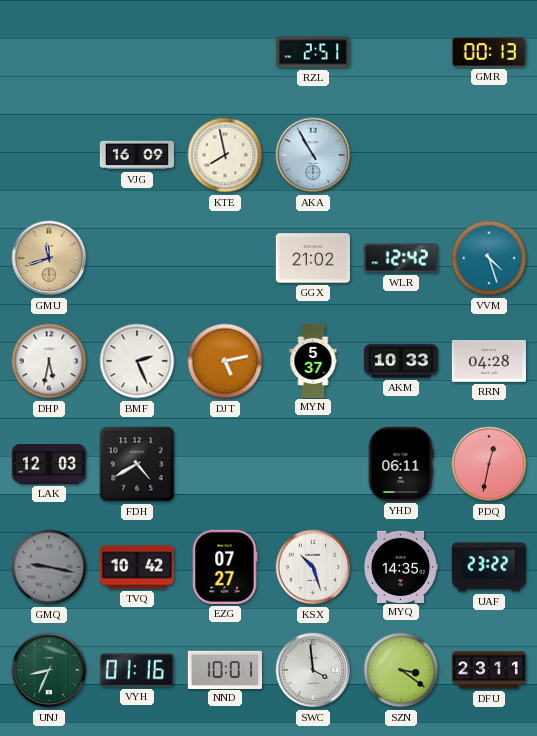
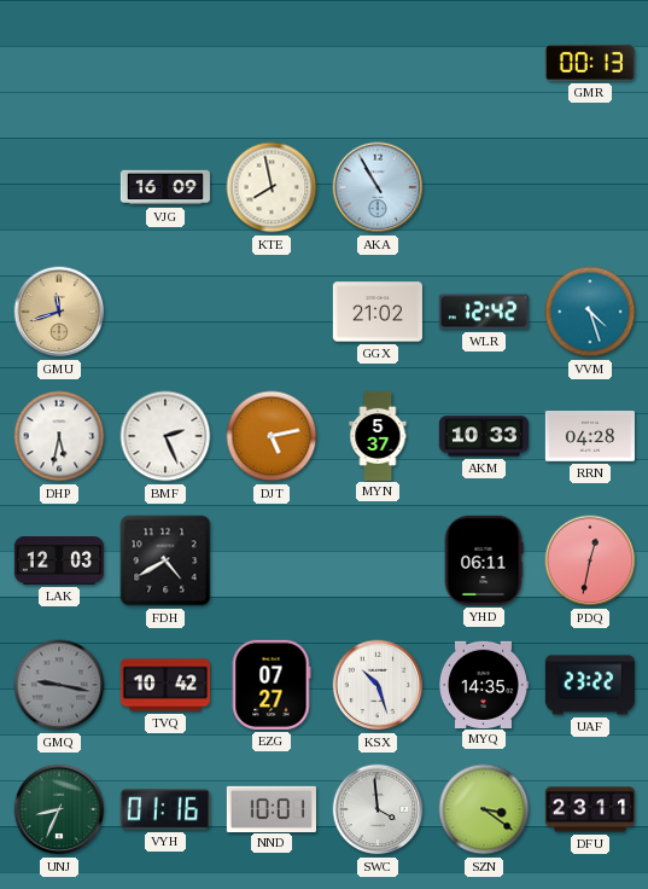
RZL: 2:51 -> none (313, 52)
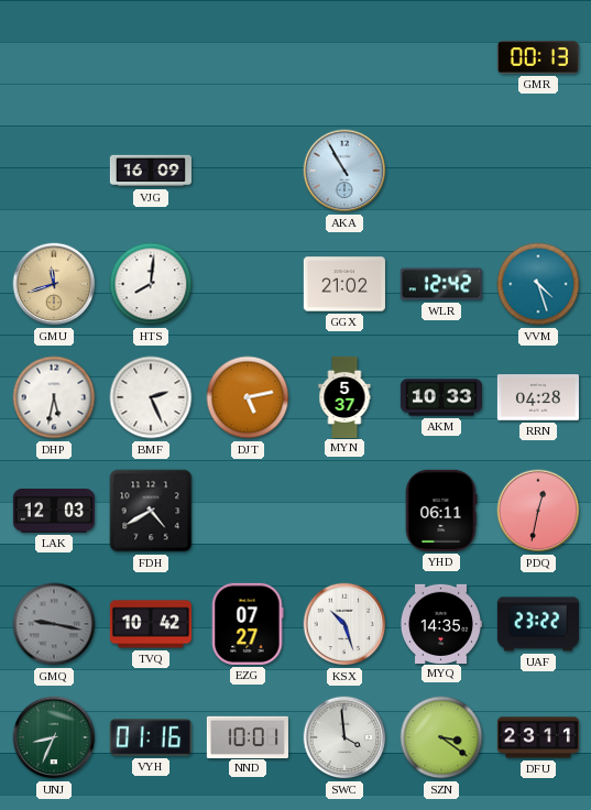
KTE: 7:58 -> none (272, 187)
HTS: none -> 8:01 (151, 284)
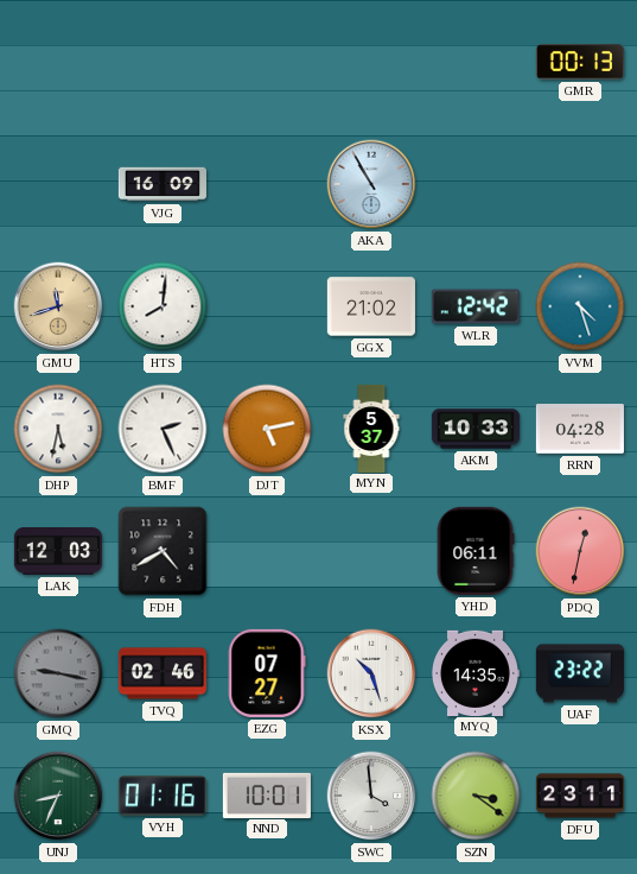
TVQ: 10:42 -> 02:46 (163, 673)
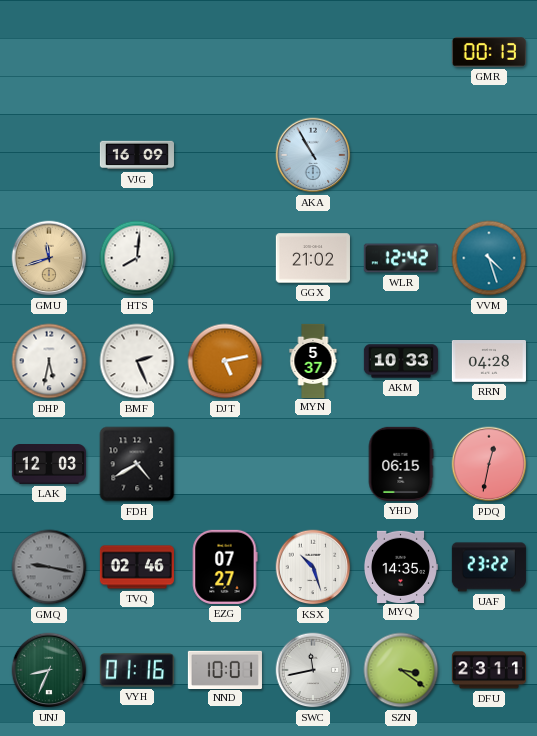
YHD: 06:11 -> 06:15 (401, 464)
SWC: 3:59 -> 11:43 (313, 670)
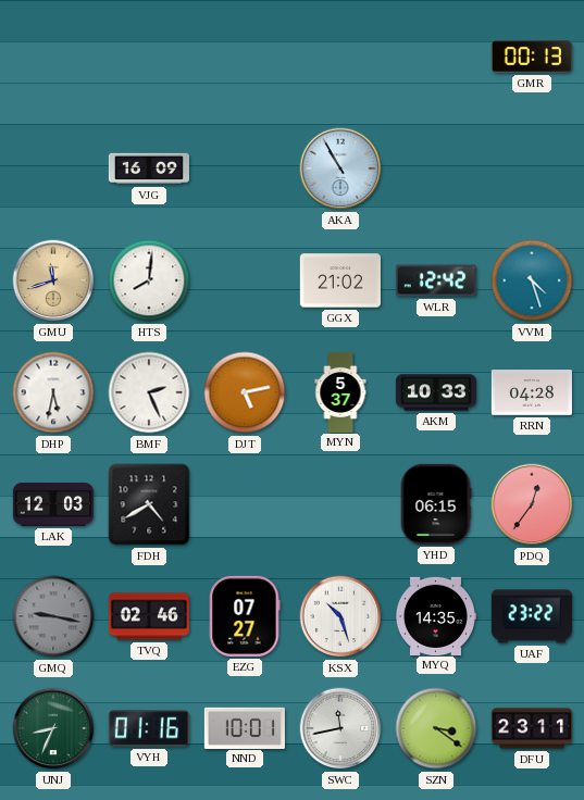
PDQ: 12:32 -> 12:36 (532, 504)
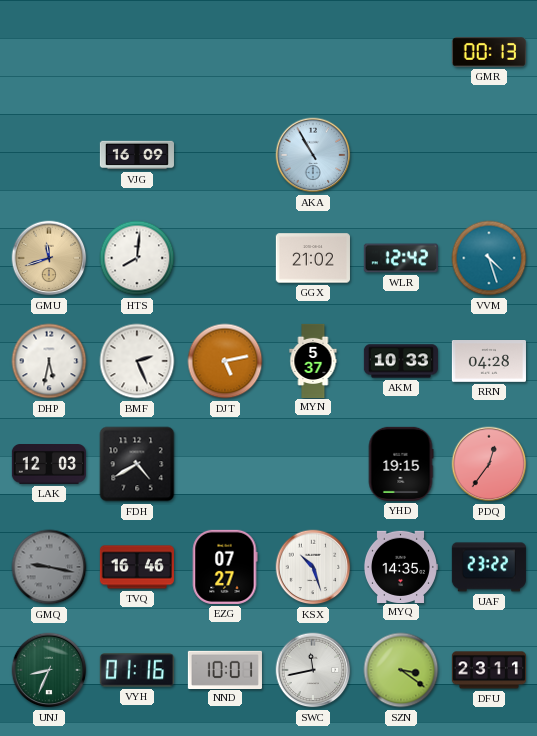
YHD: 06:15 -> 19:15 (401, 464)
TVQ: 02:46 -> 16:46 (137, 567)
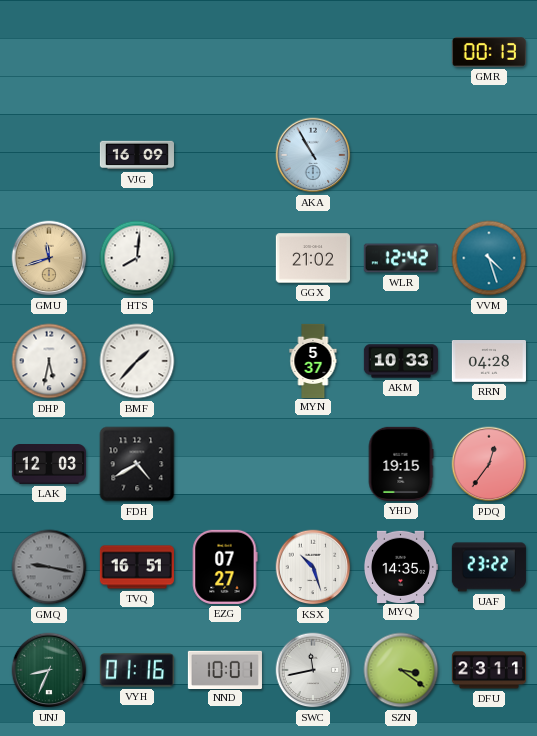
BMF: 2:26 -> 1:37 (137, 361)
DJT: 5:13 -> none (225, 361)
TVQ: 16:46 -> 16:51 (137, 567)
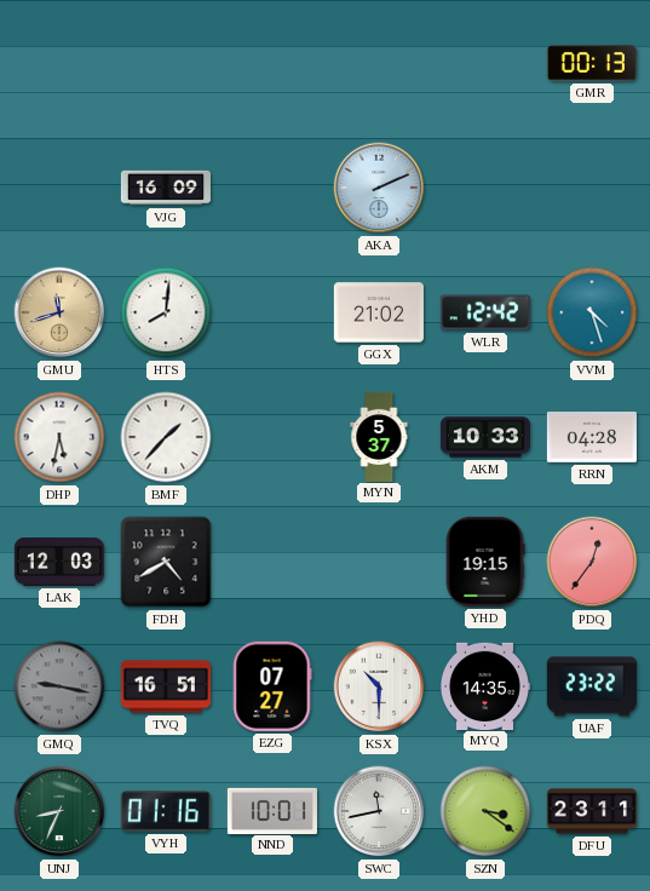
AKA: 10:55 -> 2:11 (379, 188)
KSX: 10:27 -> 10:30 (379, 686)
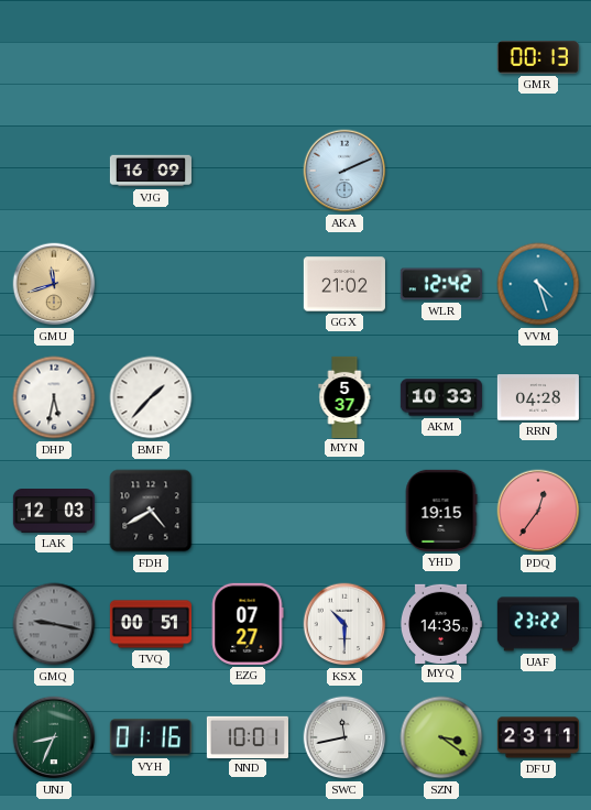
HTS: 8:01 -> none (166, 312)
TVQ: 16:51 -> 00:51 (151, 624)
